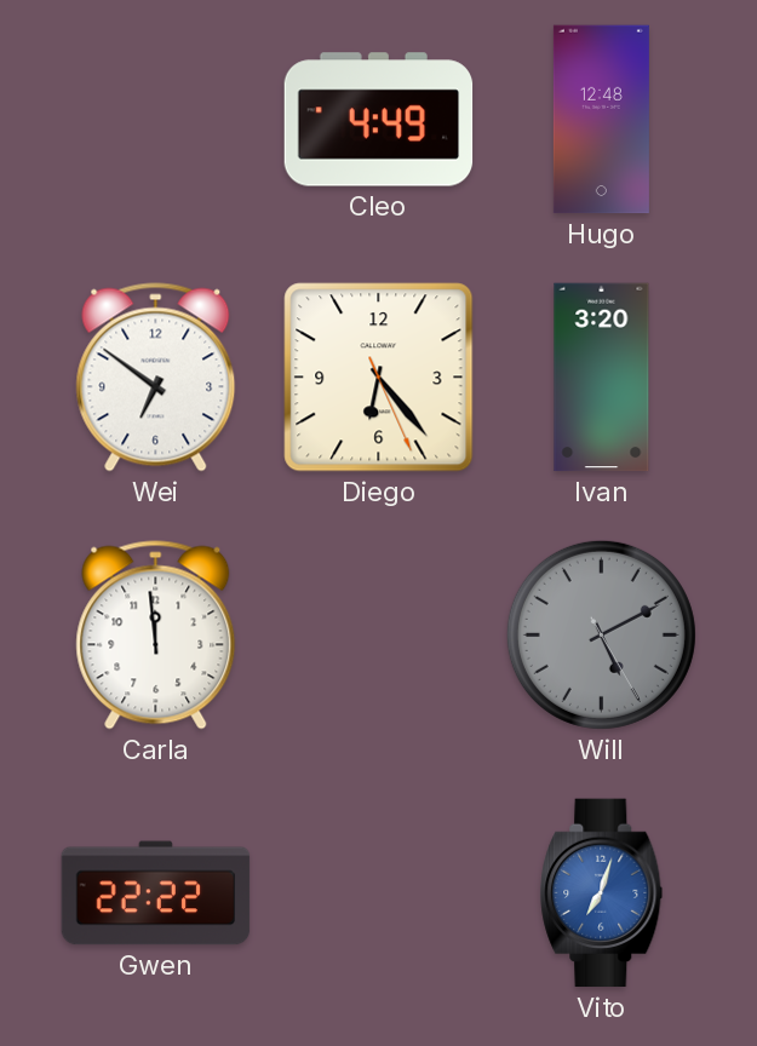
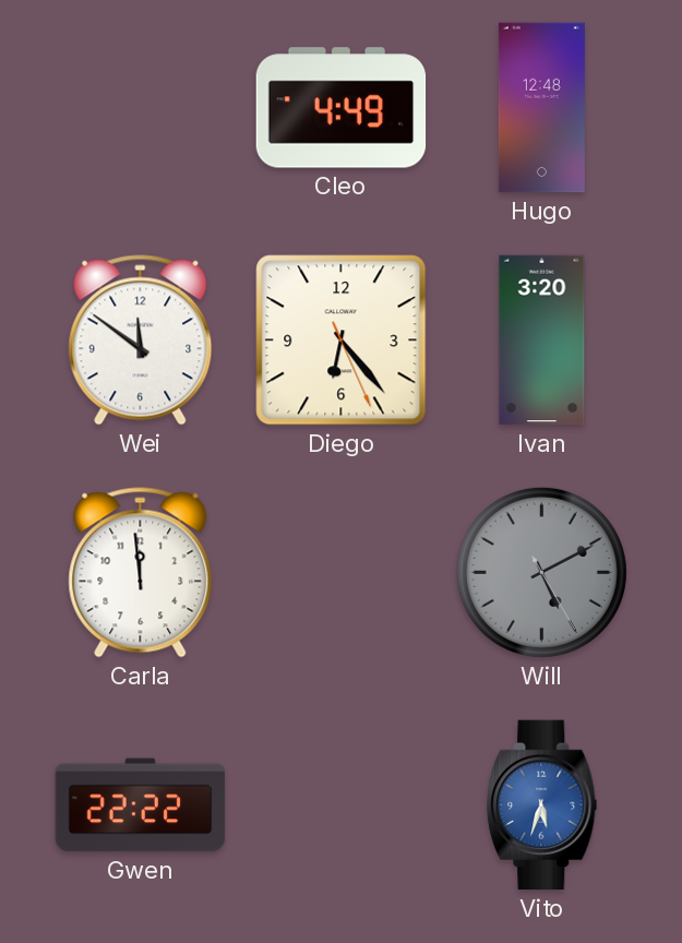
Wei: 6:51 -> 11:51 (141, 341)
Vito: 7:03 -> 5:33 (542, 805)
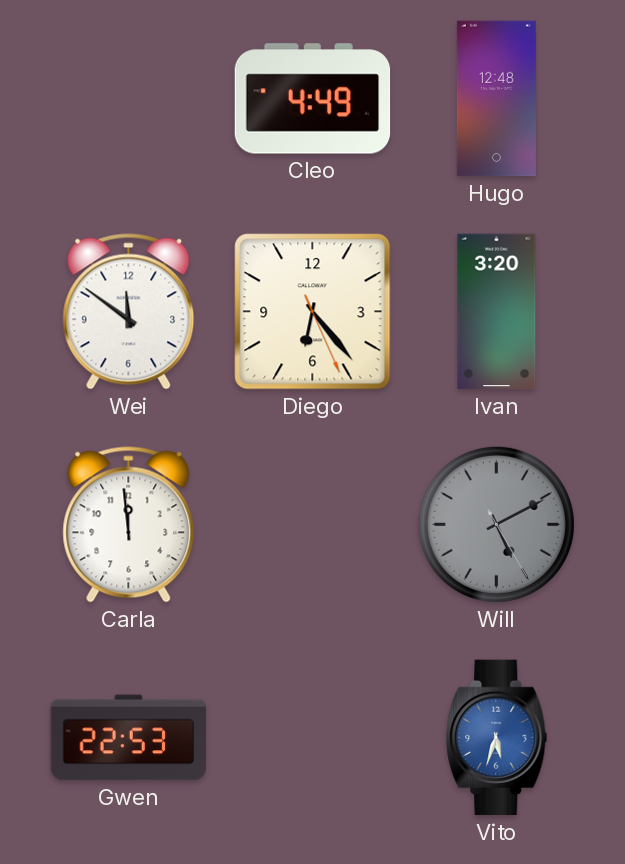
Gwen: 22:22 -> 22:53 (129, 738)
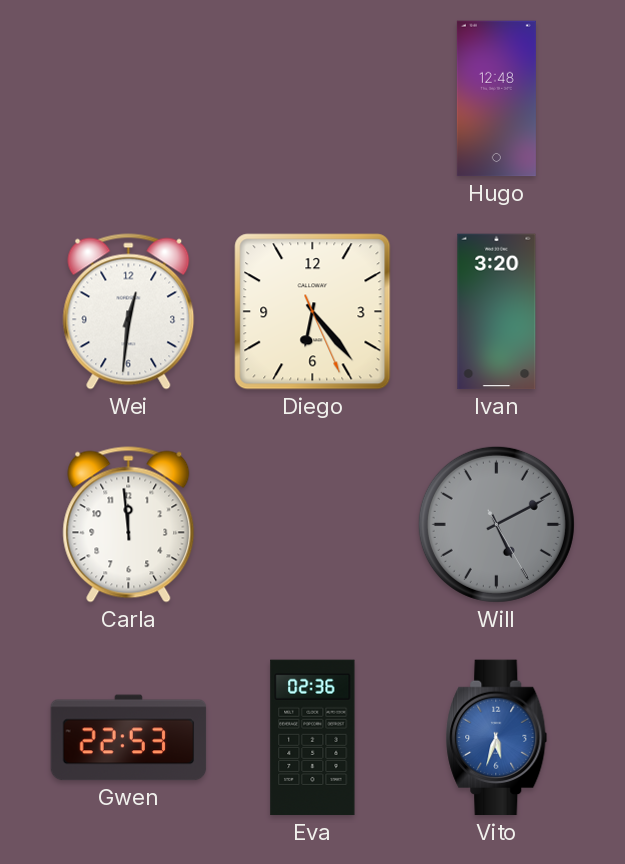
Cleo: 4:49 -> none (313, 99)
Wei: 11:51 -> 12:31 (129, 312)
Eva: none -> 02:36 (313, 738)
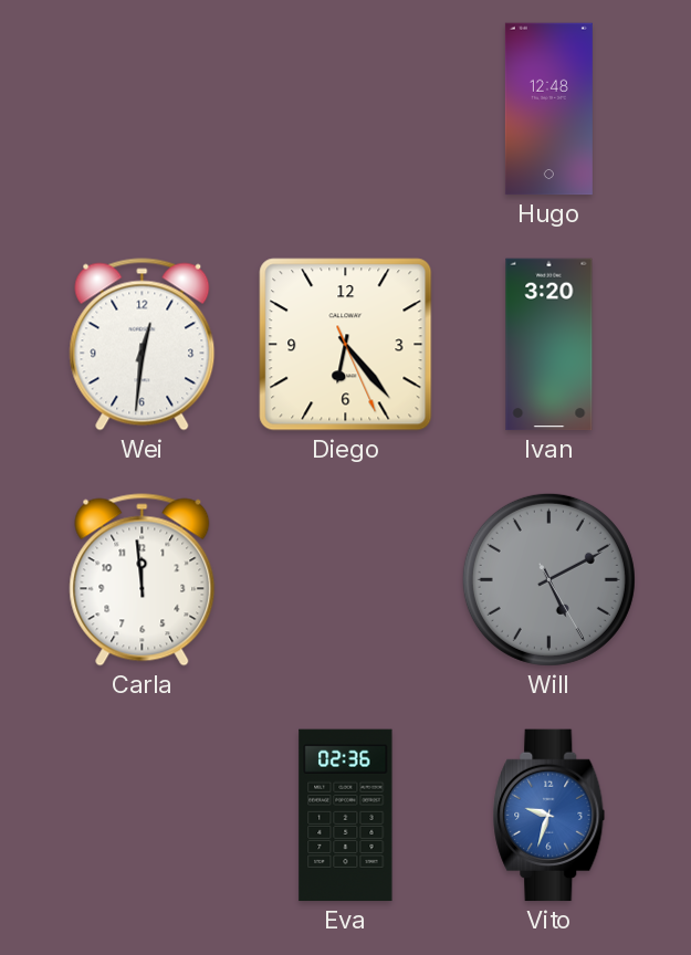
Gwen: 22:53 -> none (129, 738)
Vito: 5:33 -> 9:33 (549, 816)
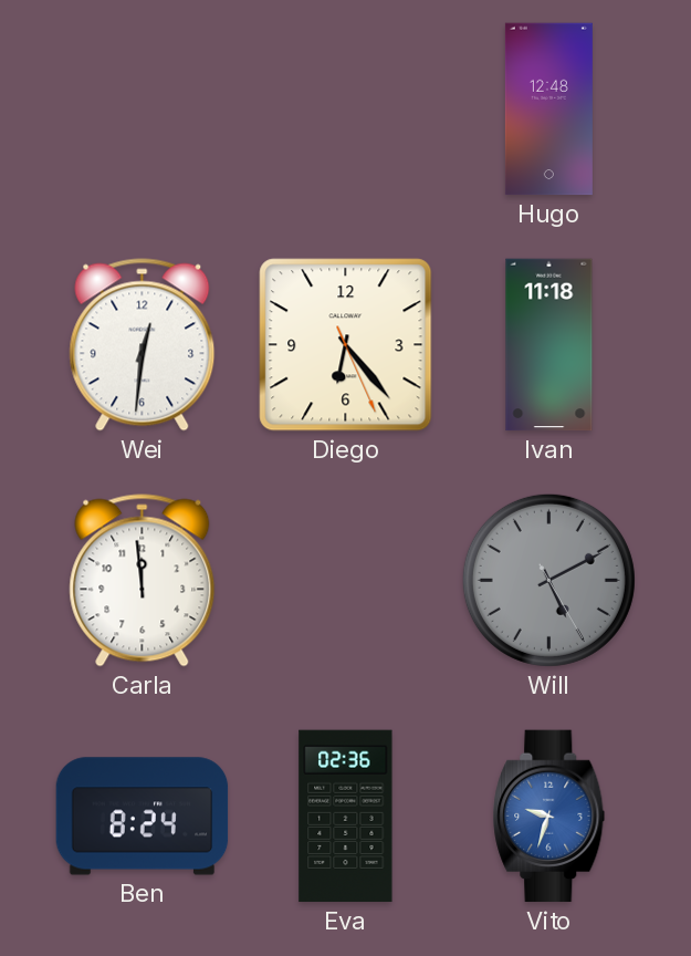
Ivan: 3:20 -> 11:18 (549, 345)
Ben: none -> 8:24 (143, 817)
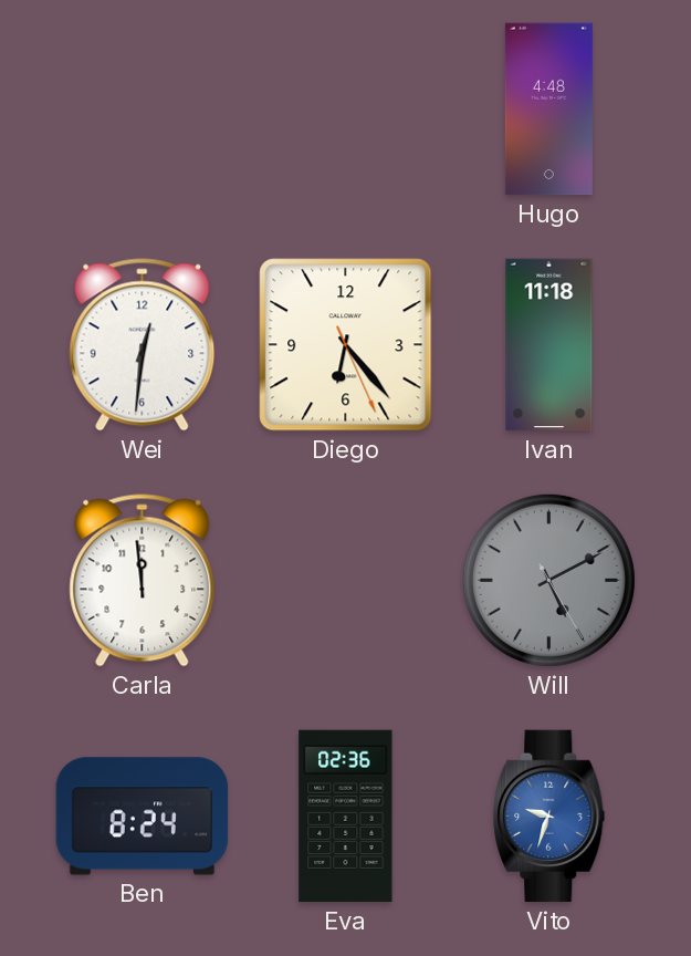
Hugo: 12:48 -> 4:48 (548, 110)
